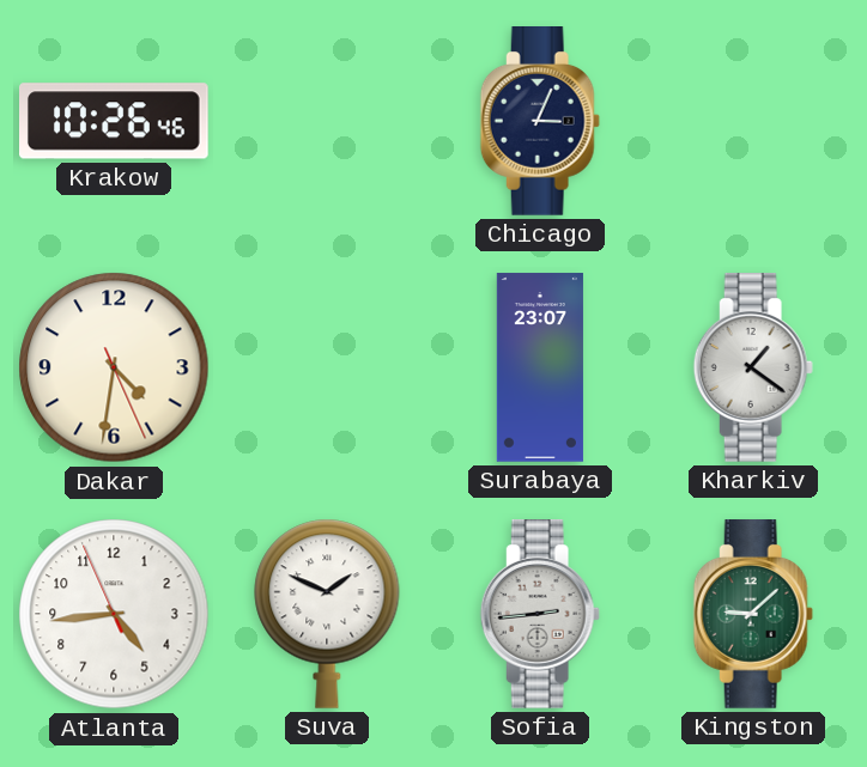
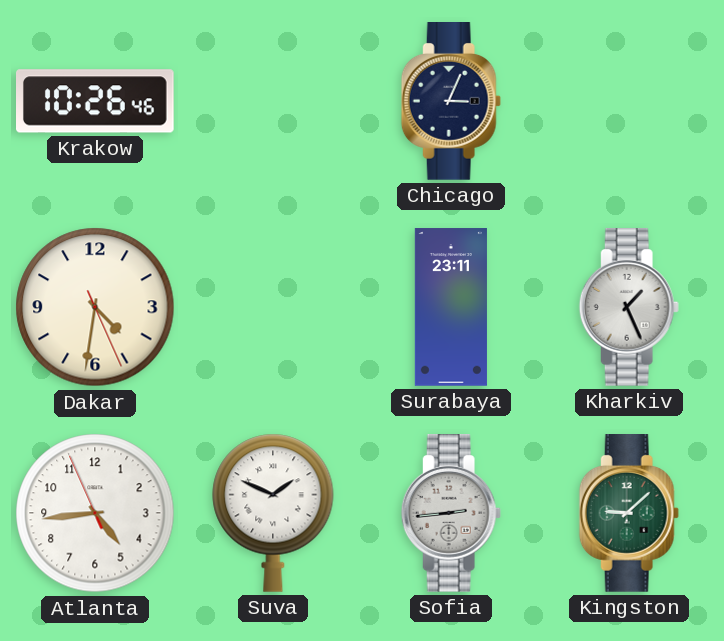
Surabaya: 23:07 -> 23:11 (451, 307)
Kharkiv: 1:21 -> 1:26 (629, 308)
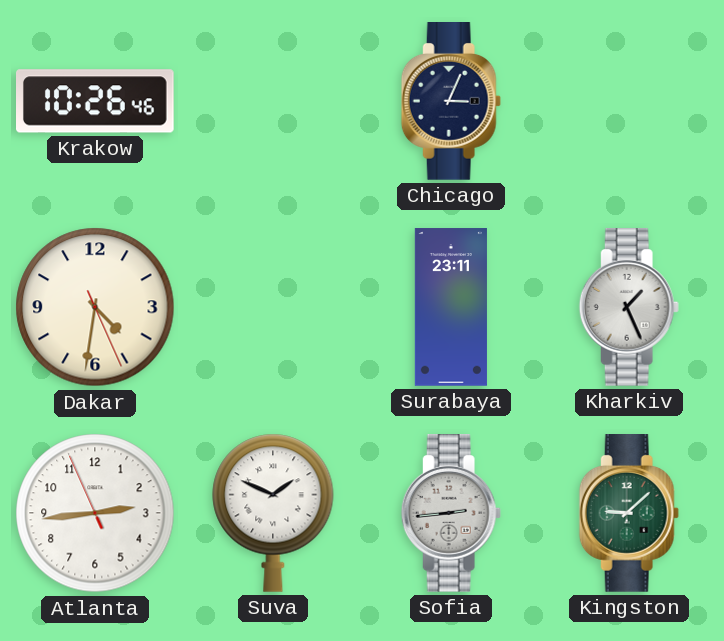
Atlanta: 4:43 -> 2:43 (95, 513)
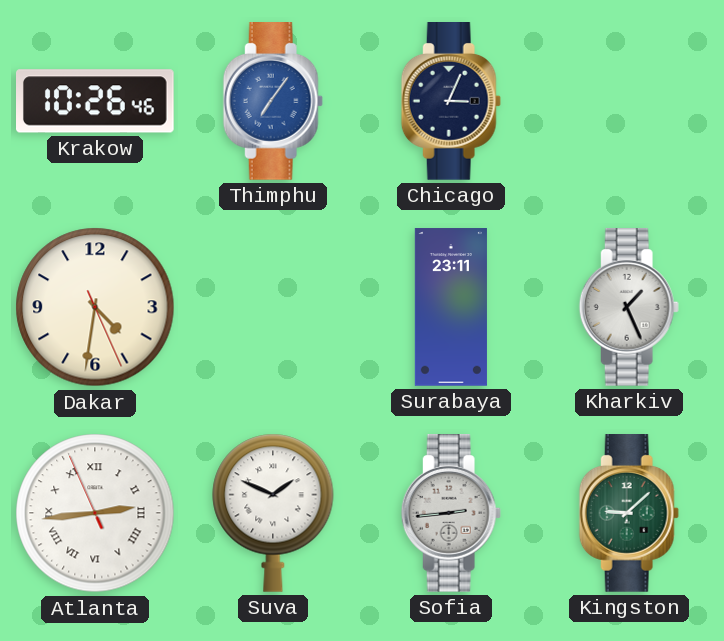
Thimphu: none -> 7:06 (273, 102)
Atlanta numerals: Arabic -> Roman (95, 513)
